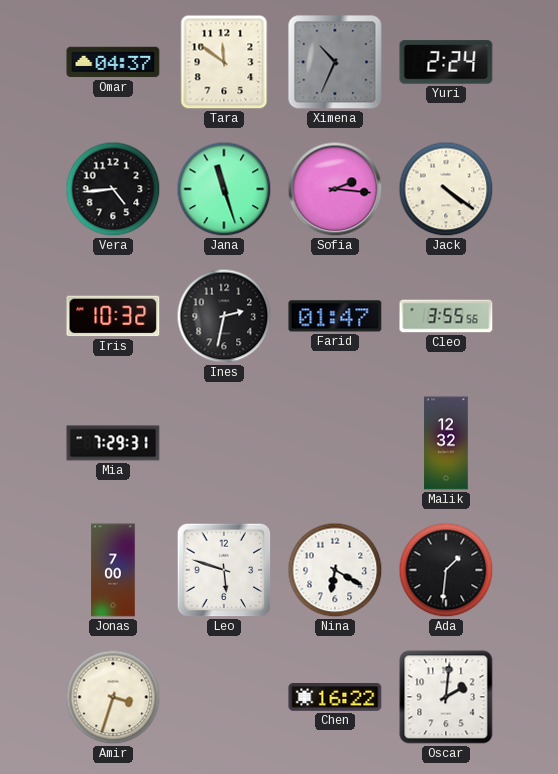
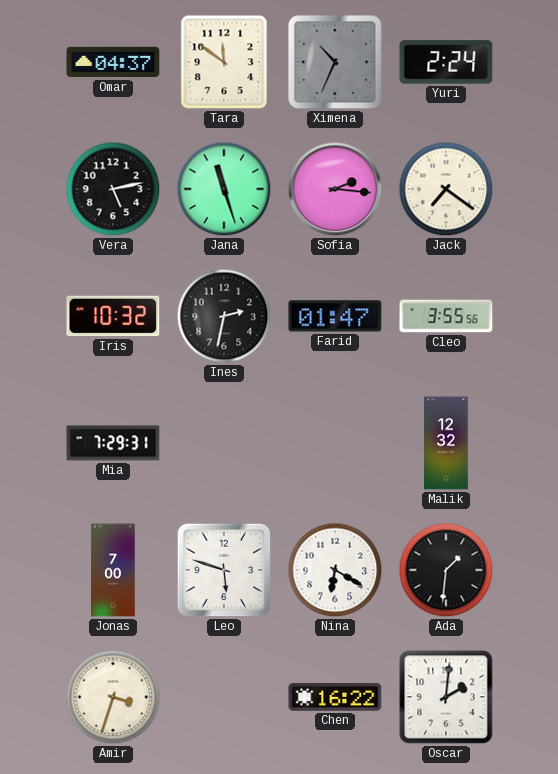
Vera: 4:44 -> 5:13 (113, 189)
Jack: 4:21 -> 7:21 (446, 189)
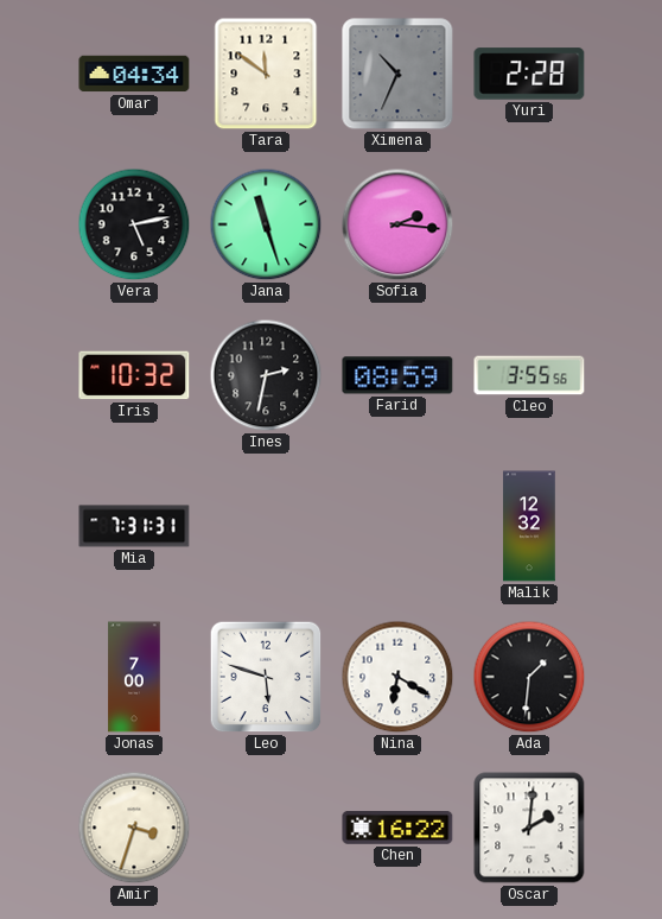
Omar: 04:37 -> 04:34 (134, 74)
Yuri: 2:24 -> 2:28 (529, 74)
Jack: 7:21 -> none (446, 189)
Farid: 01:47 -> 08:59 (397, 375)
Mia: 7:29 -> 7:31 (134, 526)
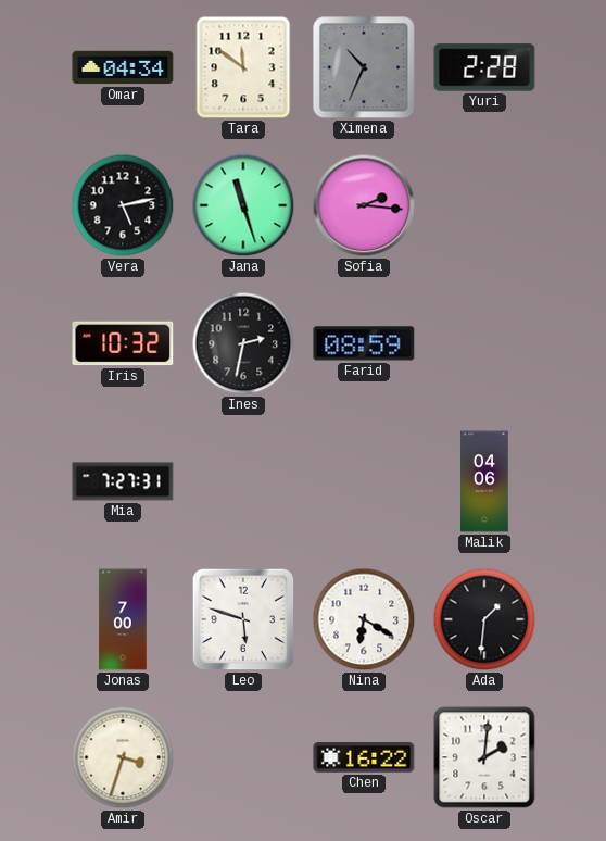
Cleo: 3:55 -> none (529, 375)
Mia: 7:31 -> 7:27 (123, 481)
Malik: 12:32 -> 04:06 (484, 481)
